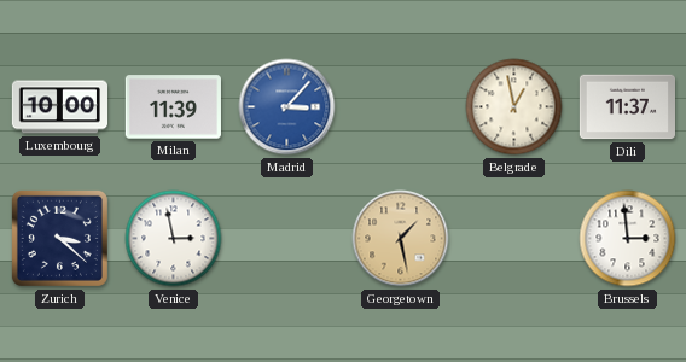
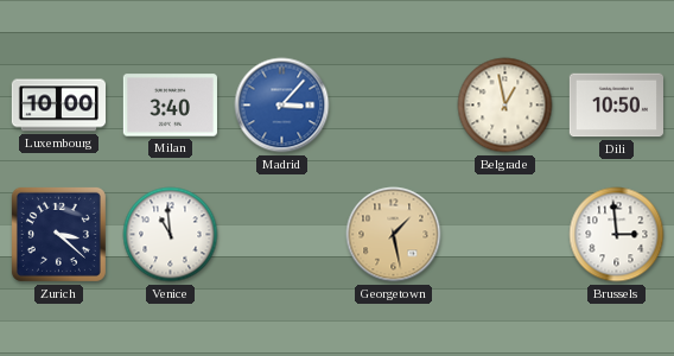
Milan: 11:39 -> 3:40 (170, 106)
Dili: 11:37 -> 10:50 (616, 106)
Venice: 2:58 -> 10:59 (171, 235)
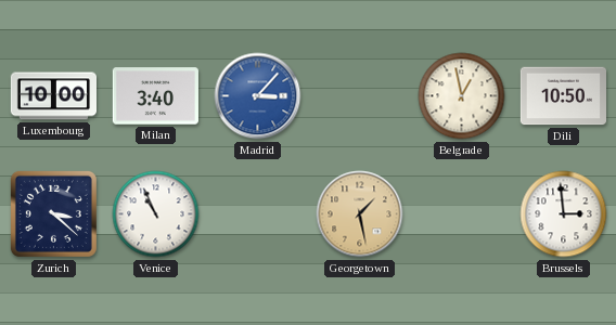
Venice: 10:59 -> 10:56 (156, 214)
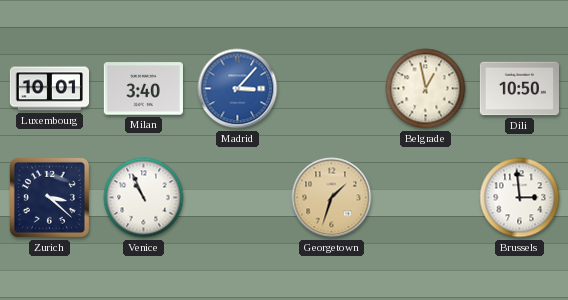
Luxembourg: 10:00 -> 10:01 (49, 89)
Georgetown: 1:28 -> 1:33 (332, 198)
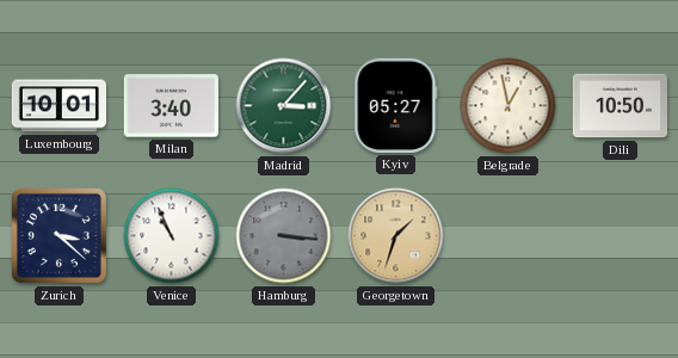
Madrid dial: blue -> green (284, 106)
Kyiv: none -> 05:27 (396, 105)
Hamburg: none -> 3:16 (284, 236)
Brussels: 2:59 -> none (520, 198)
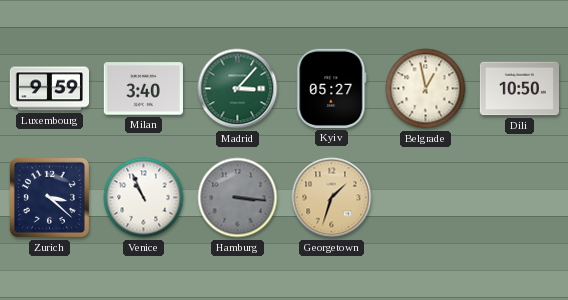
Luxembourg: 10:01 -> 9:59 (49, 89)
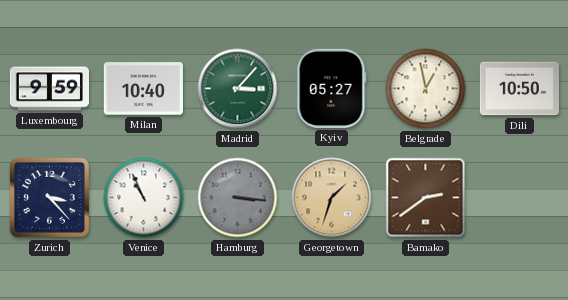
Milan: 3:40 -> 10:40 (143, 89)
Zurich: 3:22 -> 3:23 (49, 197)
Bamako: none -> 2:39 (426, 198)
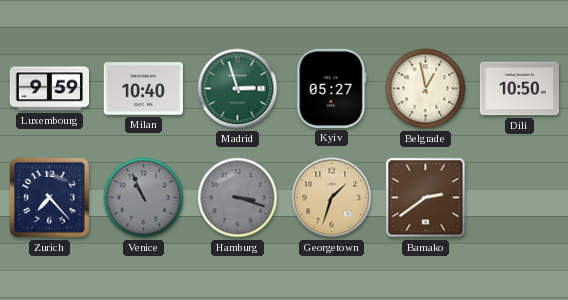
Madrid: 3:07 -> 2:57 (238, 89)
Zurich: 3:23 -> 7:23 (49, 197)
Venice dial: white -> grey (144, 198)
Hamburg: 3:16 -> 3:18 (238, 198)
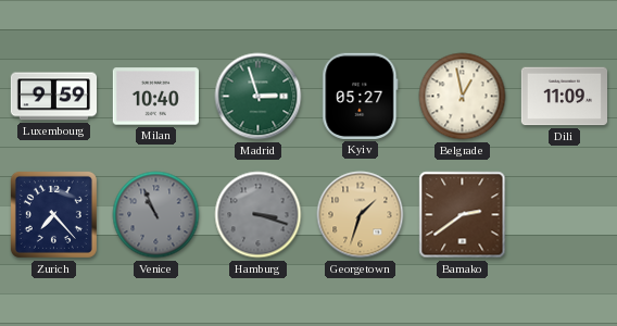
Dili: 10:50 -> 11:09 (564, 97)
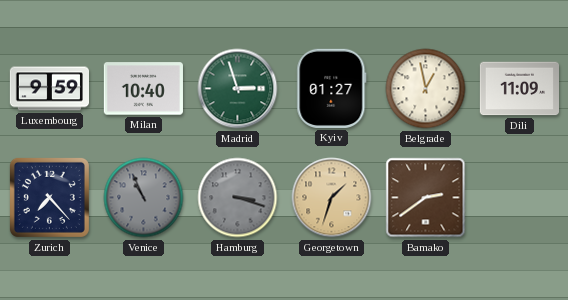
Kyiv: 05:27 -> 01:27 (332, 88)
